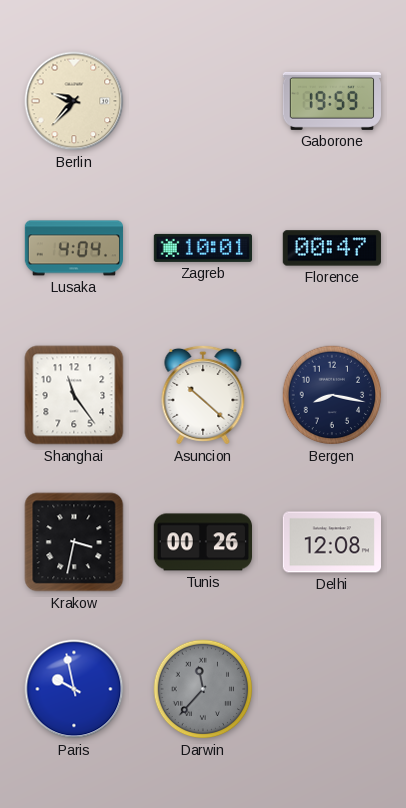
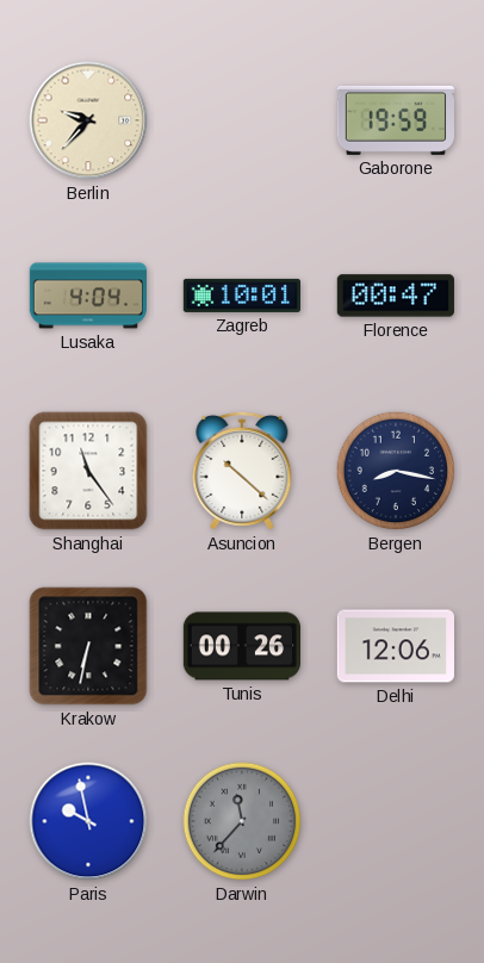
Krakow: 3:32 -> 6:32 (88, 646)
Delhi: 12:08 -> 12:06 (395, 646)
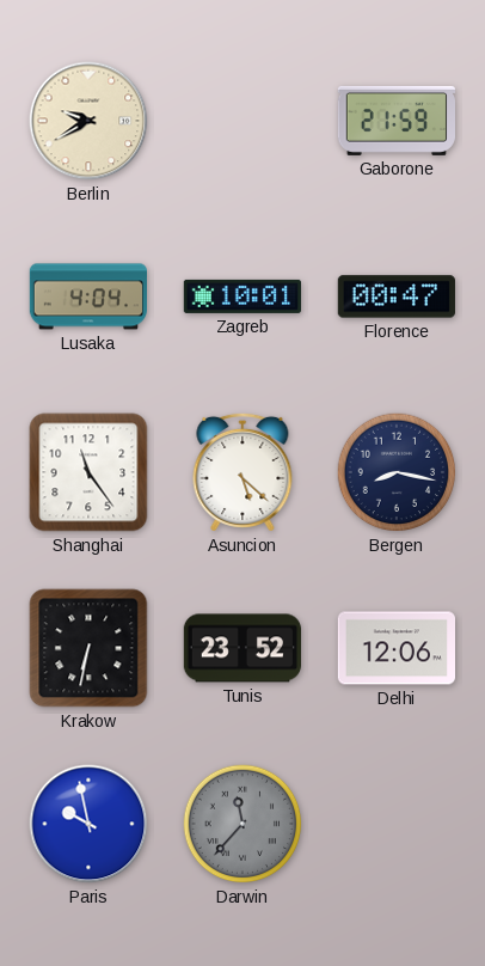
Berlin: 9:37 -> 9:40 (88, 121)
Gaborone: 19:59 -> 21:59 (395, 121)
Asuncion: 10:22 -> 5:22 (242, 472)
Tunis: 00:26 -> 23:52 (241, 648)
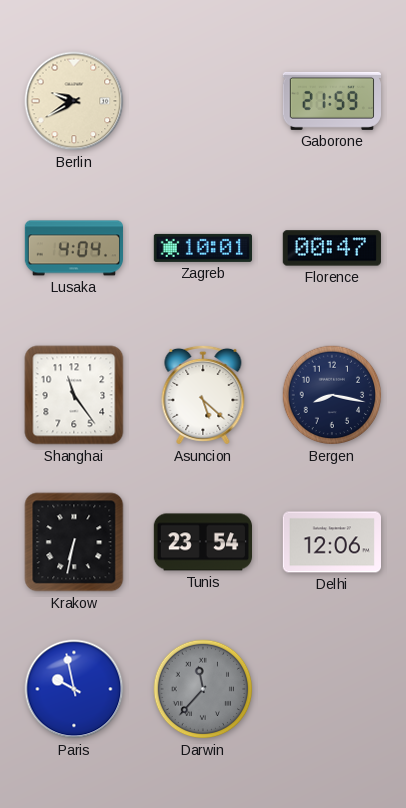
Tunis: 23:52 -> 23:54 (202, 542)
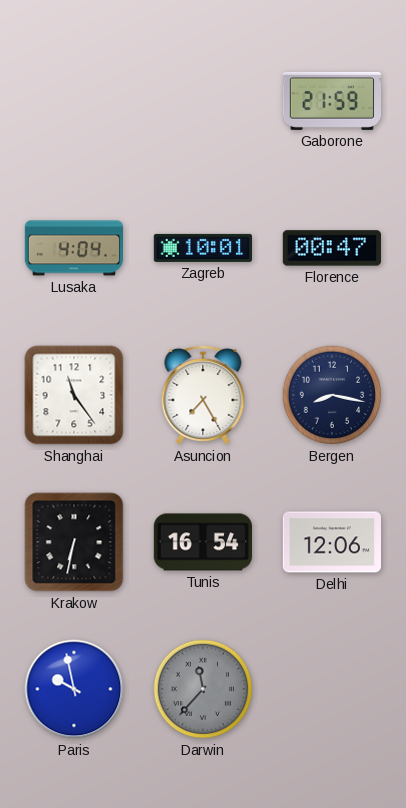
Berlin: 9:40 -> none (74, 101)
Asuncion: 5:22 -> 7:25 (203, 395)
Tunis: 23:54 -> 16:54 (202, 542)
